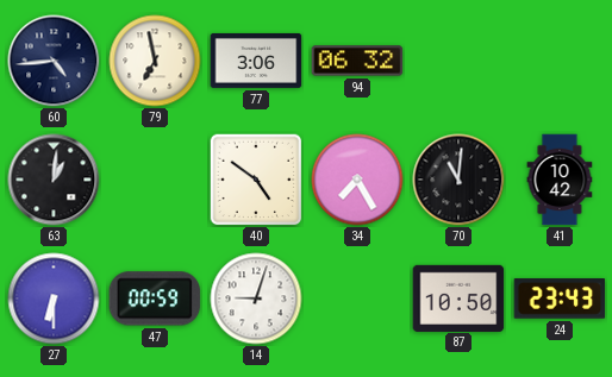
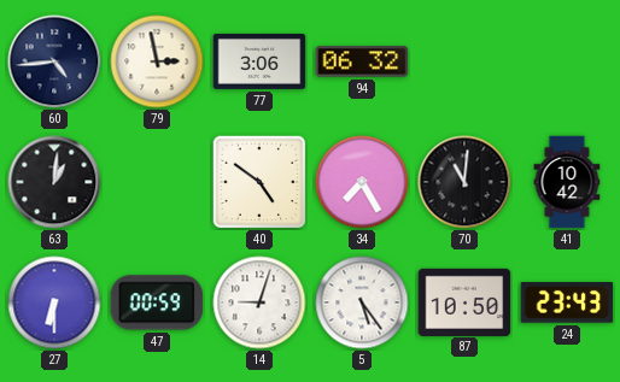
79: 6:58 -> 2:58 (157, 61)
5: none -> 5:24 (362, 302)
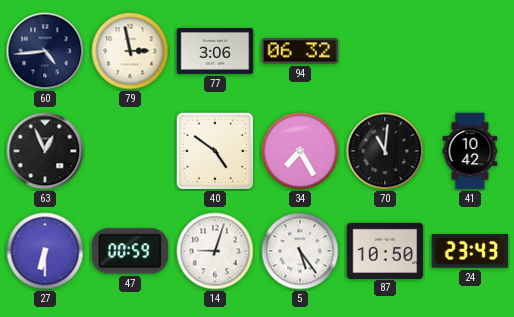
63: 1:01 -> 12:56 (45, 151)
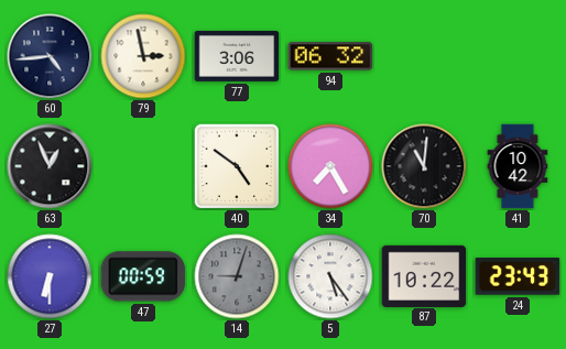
14 dial: white -> grey (237, 276)
87: 10:50 -> 10:22 (424, 275)
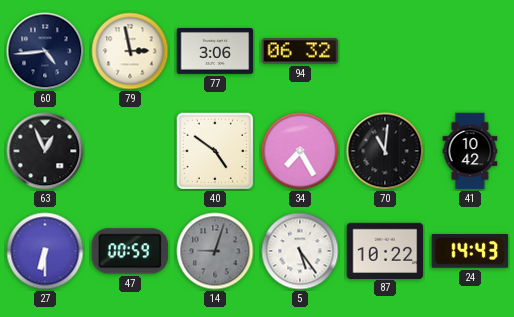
24: 23:43 -> 14:43 (470, 251)
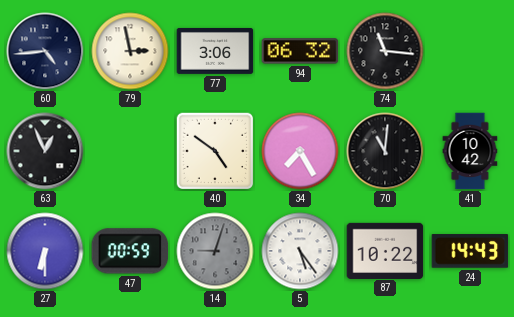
74: none -> 11:16 (385, 51)
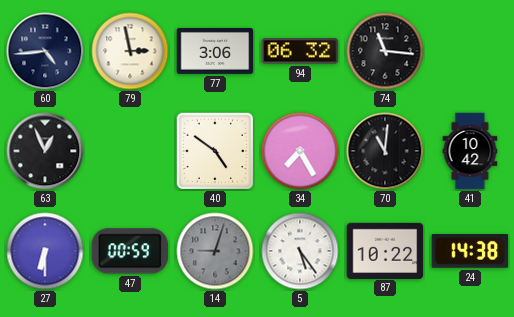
24: 14:43 -> 14:38 (470, 251)
